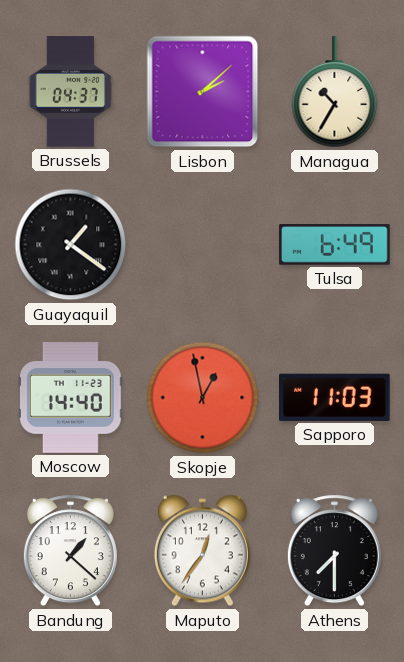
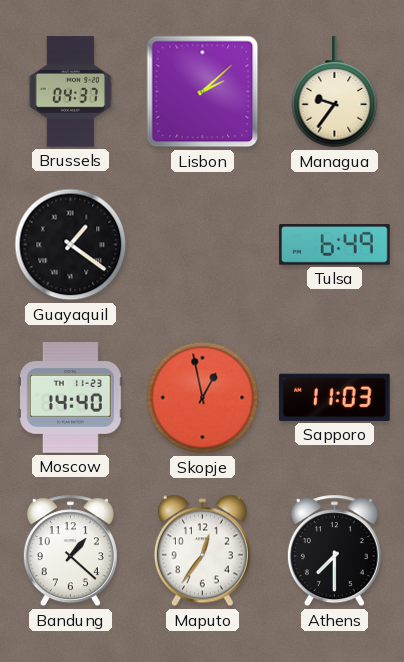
Managua: 10:35 -> 9:36 (335, 92)
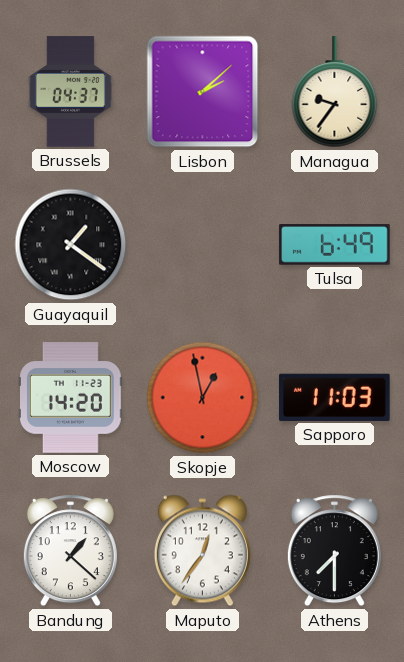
Moscow: 14:40 -> 14:20 (71, 398)
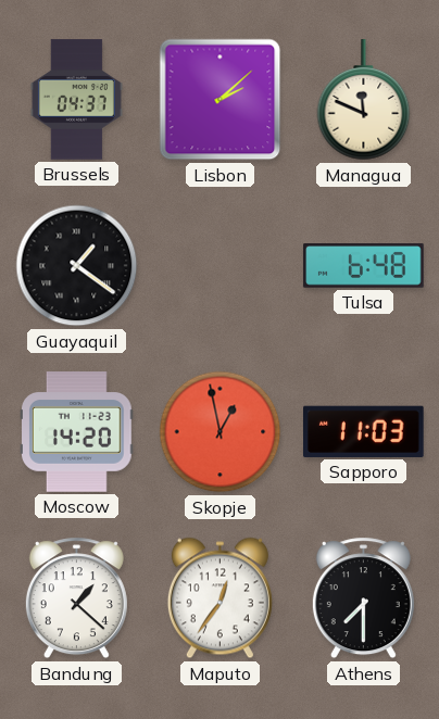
Managua: 9:36 -> 11:49 (364, 100)
Tulsa: 6:49 -> 6:48 (364, 266)
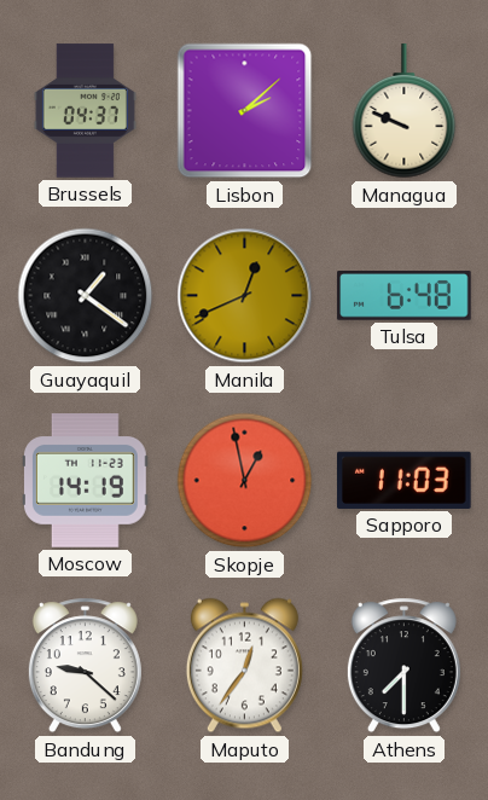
Managua: 11:49 -> 9:49 (405, 111)
Manila: none -> 12:41 (245, 296)
Moscow: 14:20 -> 14:19 (86, 481)
Bandung: 1:22 -> 9:22 (85, 666)
